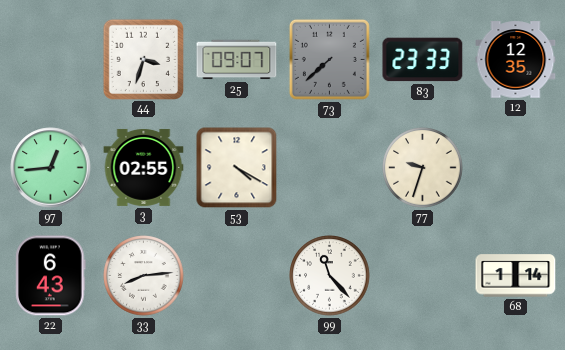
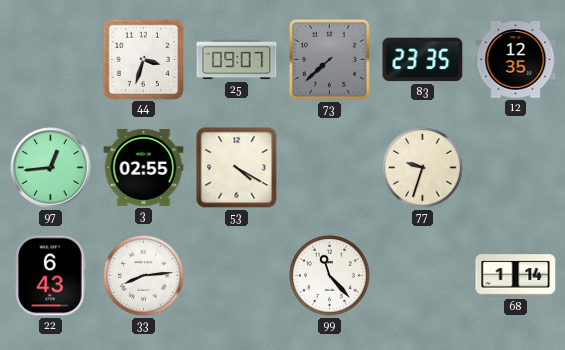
83: 23:33 -> 23:35 (423, 60)
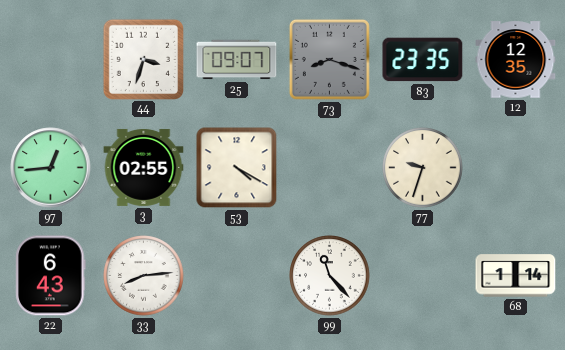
73: 7:38 -> 8:18 (329, 59)
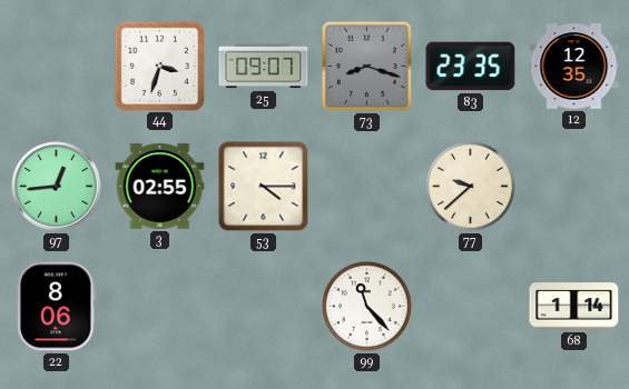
53: 4:20 -> 4:15 (264, 187)
77: 9:33 -> 9:38 (471, 187)
22: 6:43 -> 8:06 (57, 307)
33: 8:14 -> none (144, 276)
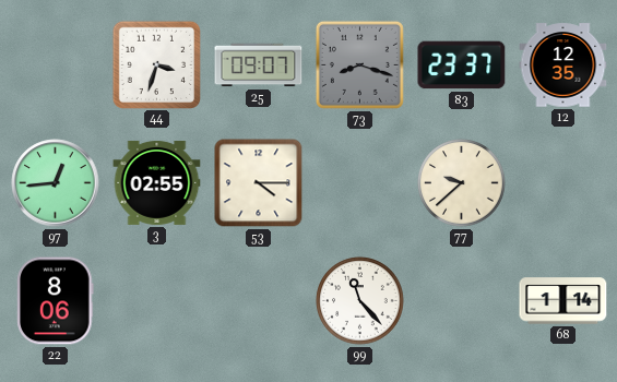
83: 23:35 -> 23:37 (462, 65)
